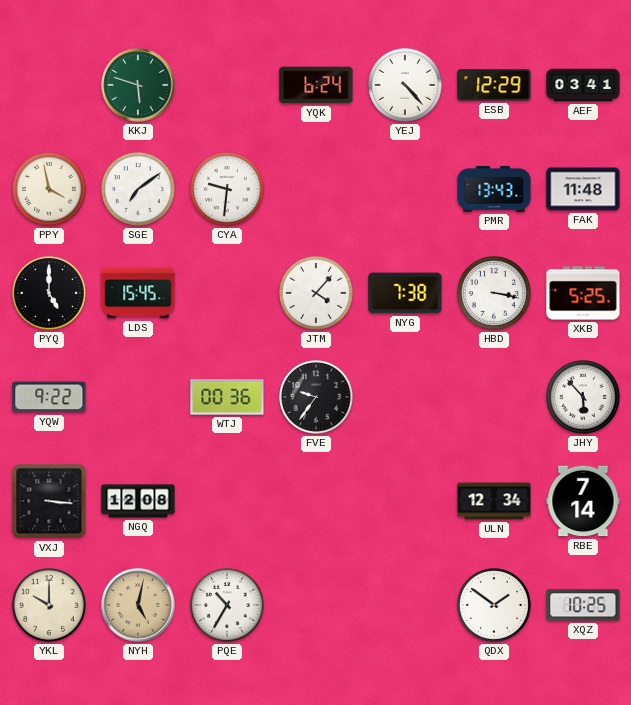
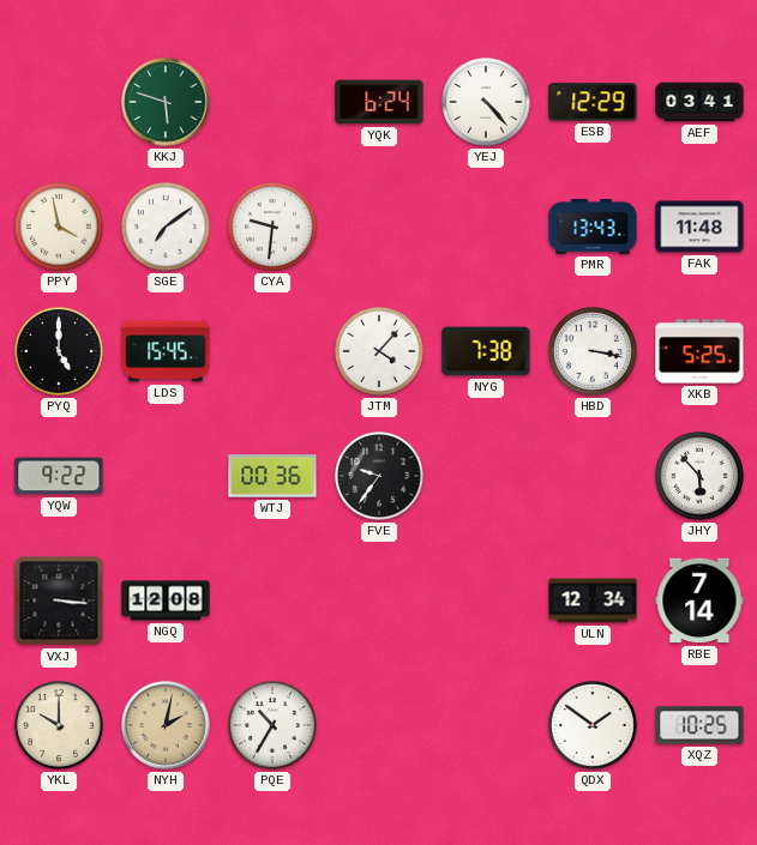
NYH: 5:02 -> 2:02 (166, 725)
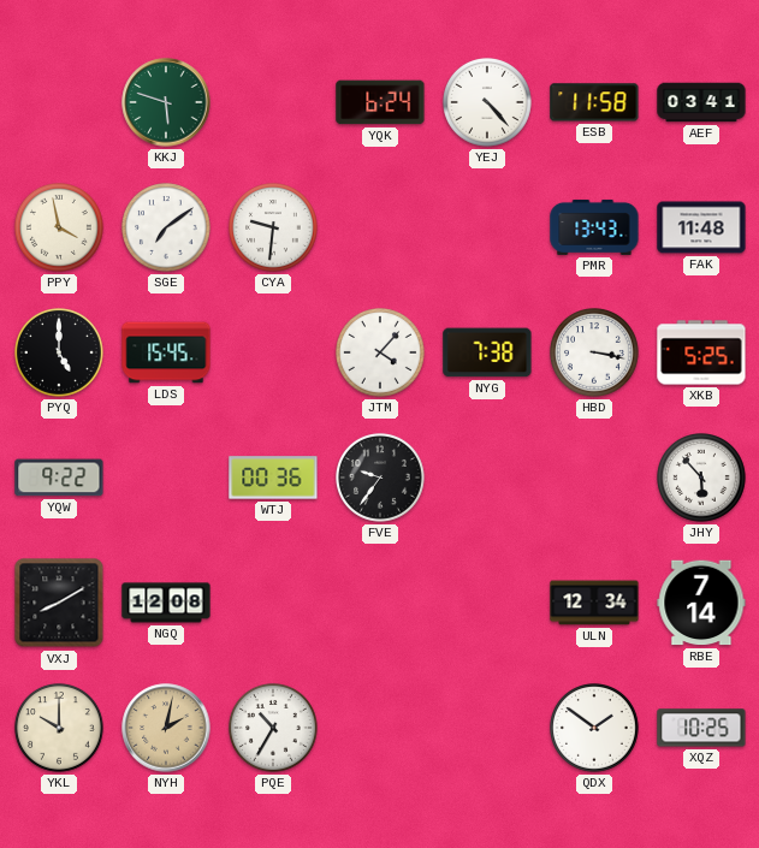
ESB: 12:29 -> 11:58 (594, 102)
VXJ: 3:16 -> 8:10 (59, 603)
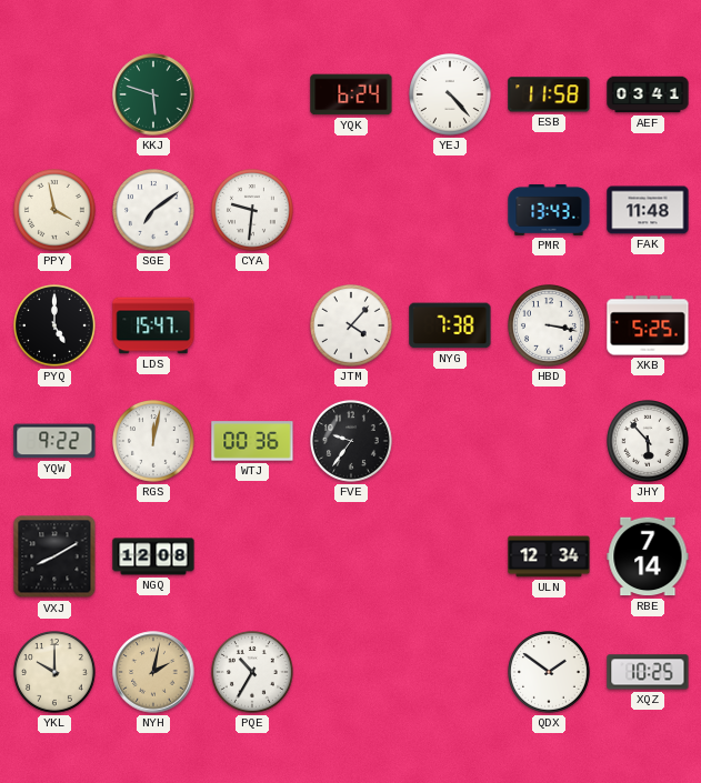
LDS: 15:45 -> 15:47 (153, 325)
RGS: none -> 12:02 (154, 442)
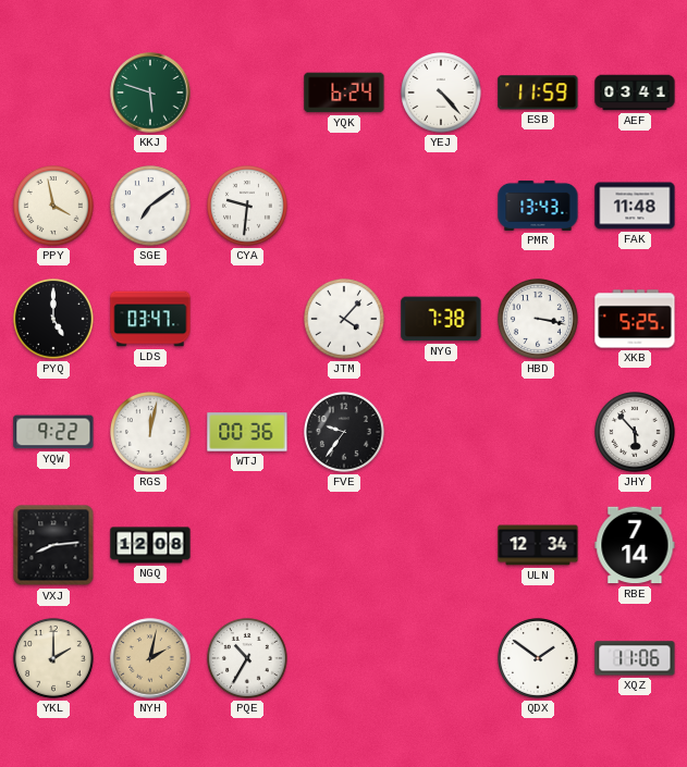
ESB: 11:58 -> 11:59 (538, 92)
LDS: 15:47 -> 03:47 (150, 319)
VXJ: 8:10 -> 8:14 (53, 545)
YKL: 10:00 -> 2:00 (54, 659)
XQZ: 10:25 -> 11:06 (635, 658)
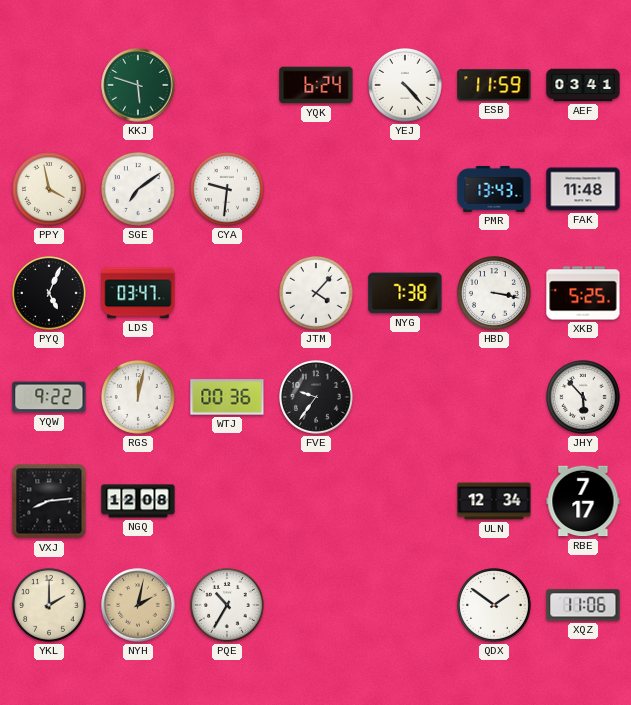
PYQ: 5:00 -> 5:04 (50, 294)
RBE: 7:14 -> 7:17 (583, 501)
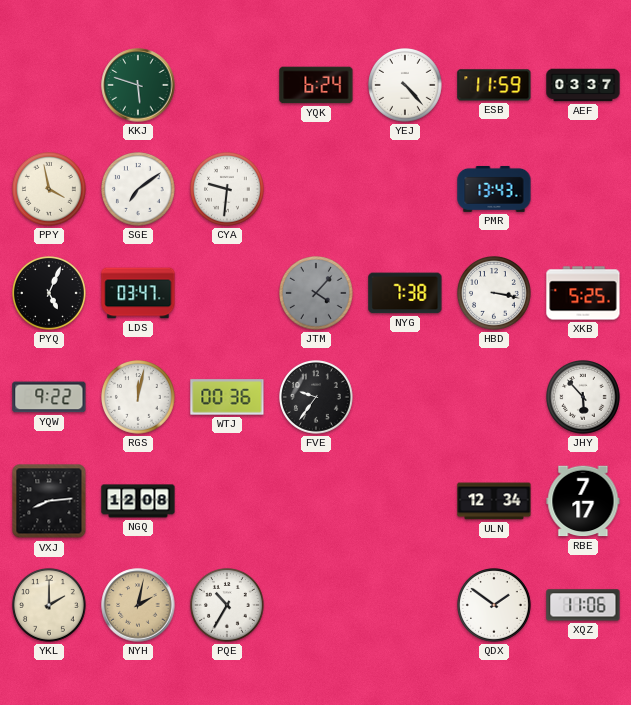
AEF: 03:41 -> 03:37 (583, 85)
FAK: 11:48 -> none (583, 189)
JTM dial: white -> grey (317, 294)
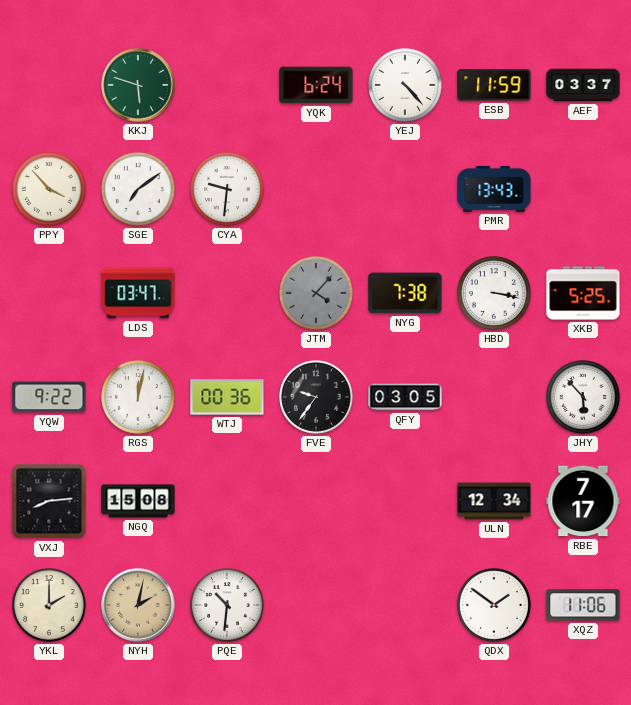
PPY: 3:58 -> 3:53 (50, 190)
PYQ: 5:04 -> none (50, 294)
QFY: none -> 03:05 (405, 397)
NGQ: 12:08 -> 15:08 (138, 501)
PQE: 10:35 -> 10:31 (228, 606)
